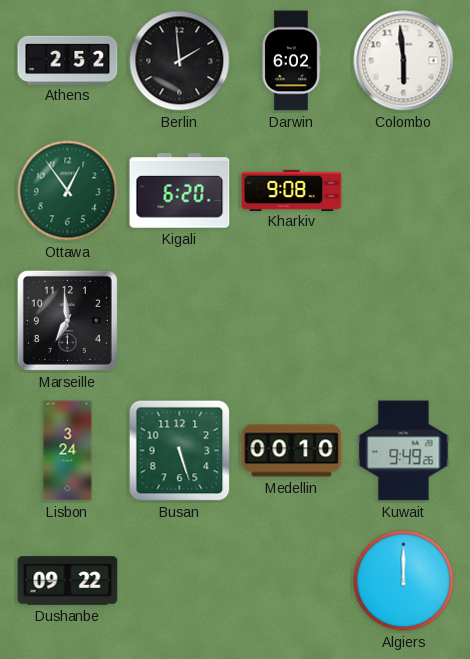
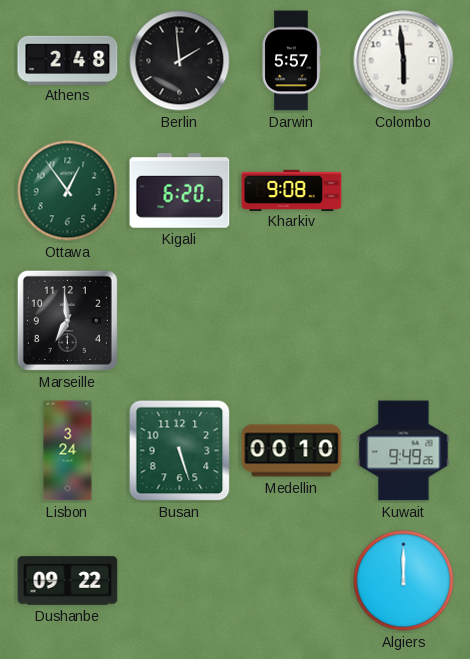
Athens: 2:52 -> 2:48 (68, 60)
Darwin: 6:02 -> 5:57 (291, 61)
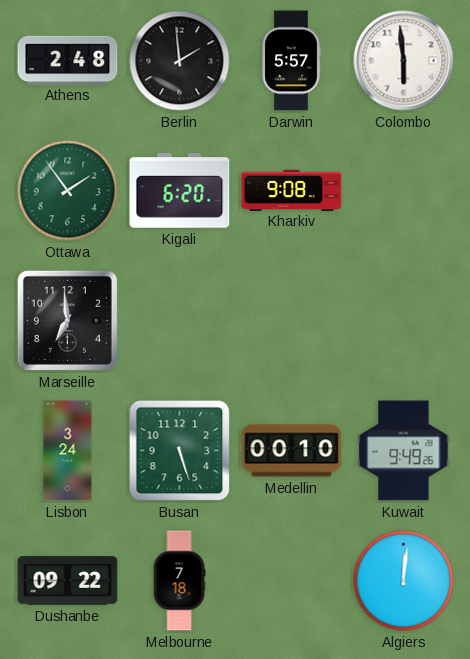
Ottawa: 12:54 -> 1:54 (68, 191)
Melbourne: none -> 7:18 (179, 581)
Algiers: 12:00 -> 12:01 (404, 581)
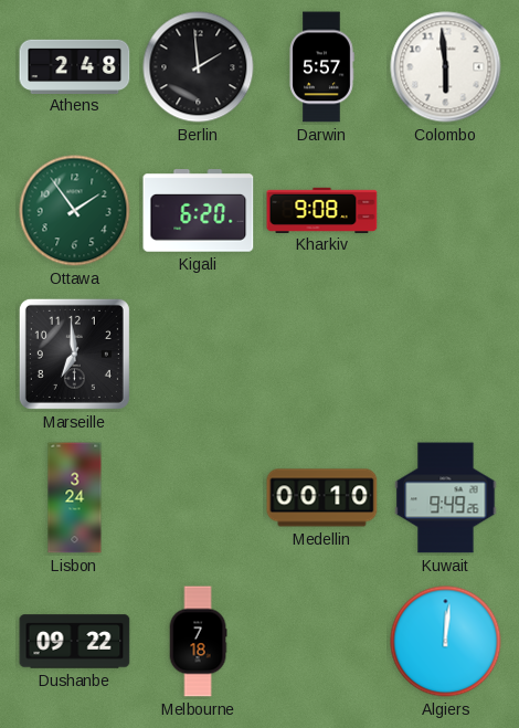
Busan: 5:27 -> none (180, 451)
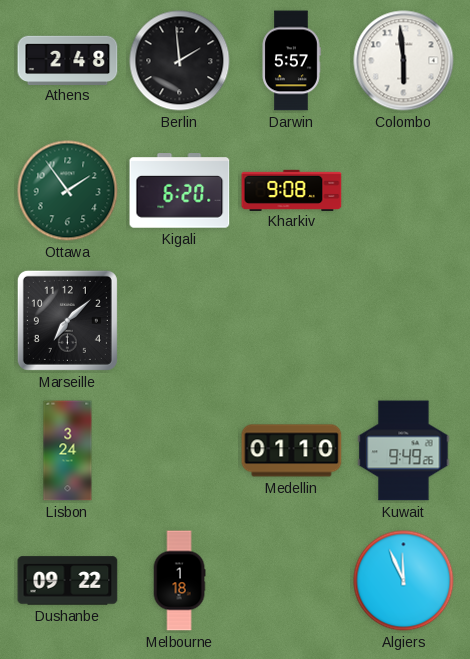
Marseille: 6:59 -> 7:08 (67, 320)
Medellin: 00:10 -> 01:10 (292, 451)
Melbourne: 7:18 -> 1:18 (179, 581)
Algiers: 12:01 -> 11:56 (404, 581)
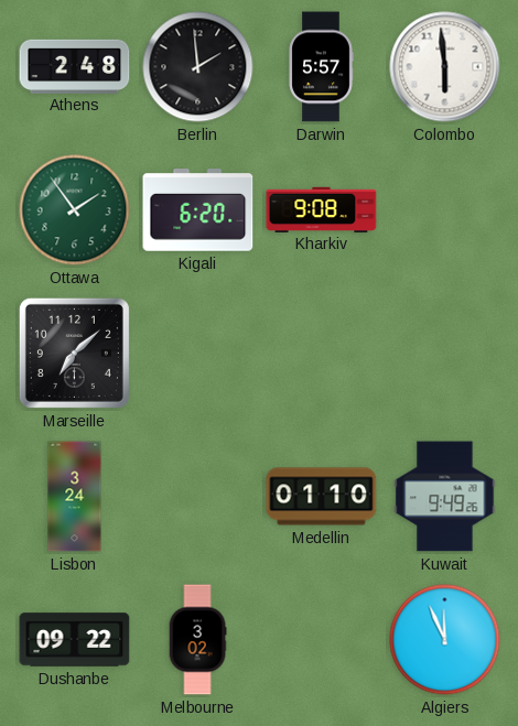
Melbourne: 1:18 -> 3:02 (197, 640)
